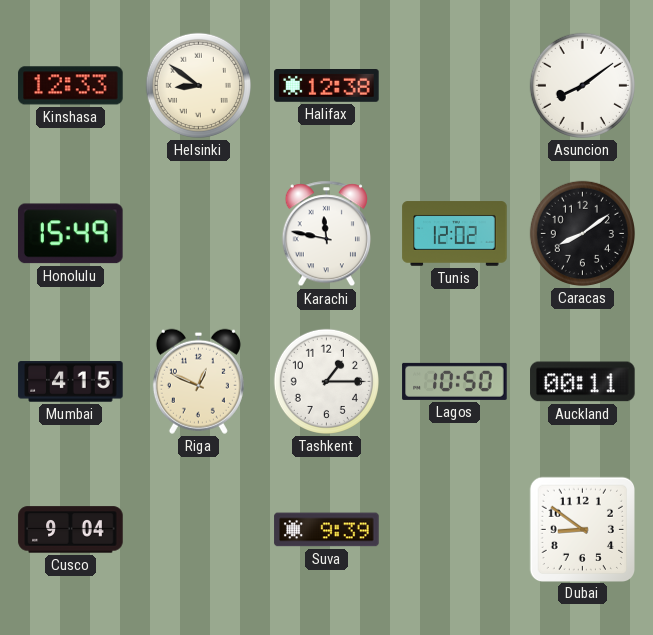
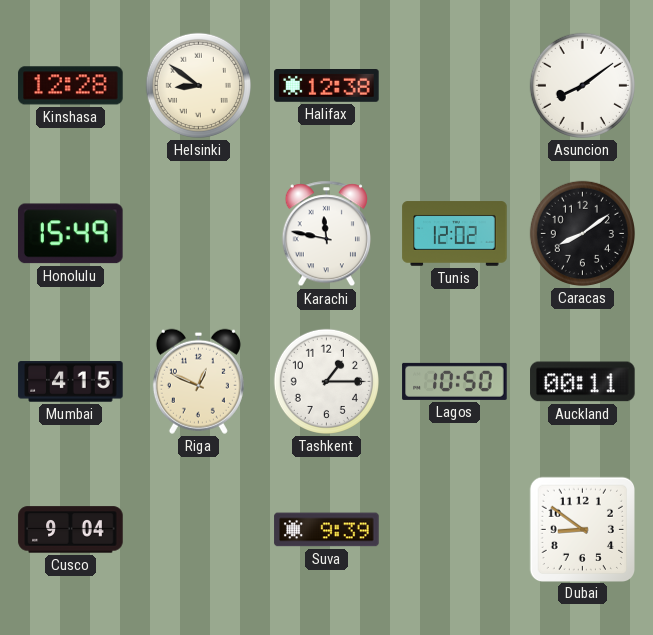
Kinshasa: 12:33 -> 12:28 (71, 86)
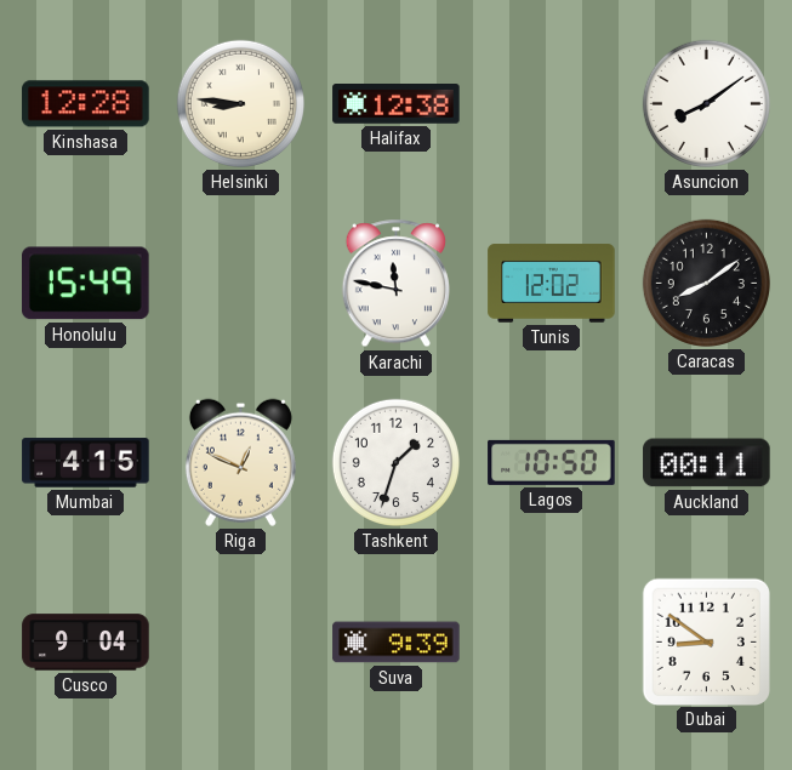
Helsinki: 8:51 -> 8:46 (240, 103)
Tashkent: 1:15 -> 1:33 (395, 462)
